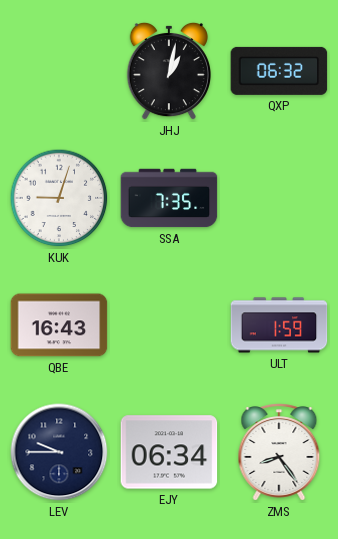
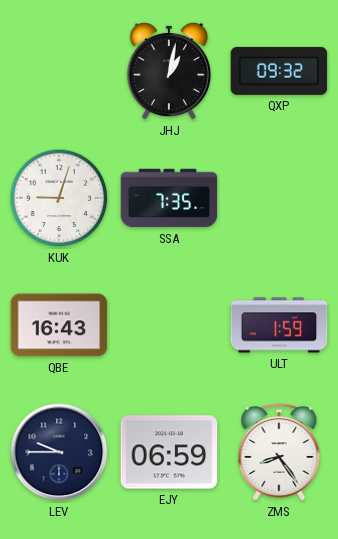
QXP: 06:32 -> 09:32 (279, 71)
EJY: 06:34 -> 06:59 (169, 452)
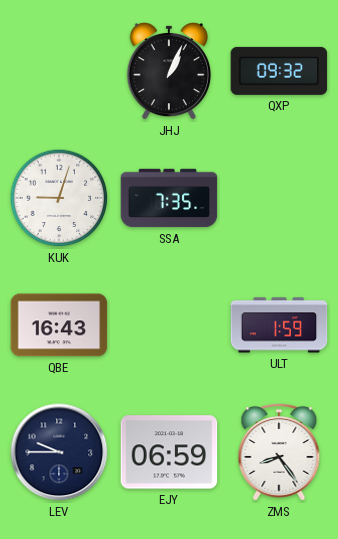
JHJ: 1:02 -> 1:04 (169, 71)
